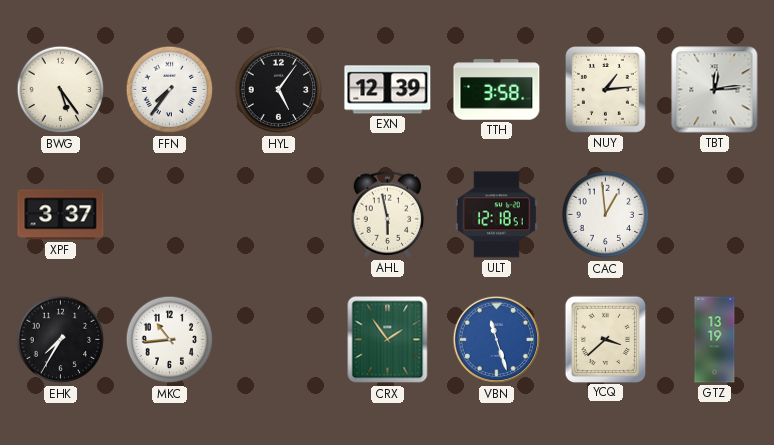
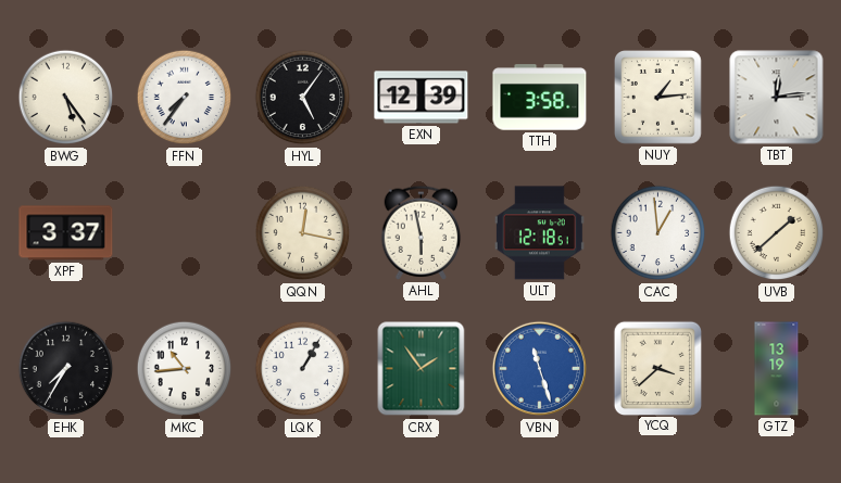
QQN: none -> 12:17 (303, 233)
UVB: none -> 1:38 (777, 233)
LQK: none -> 1:05 (303, 369)
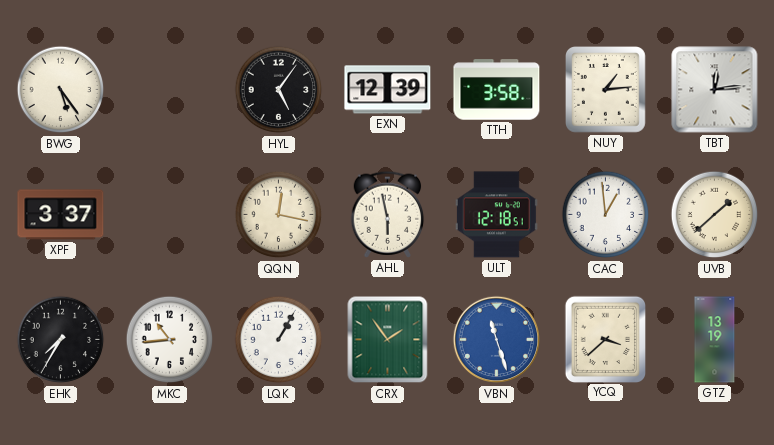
FFN: 7:36 -> none (185, 98)
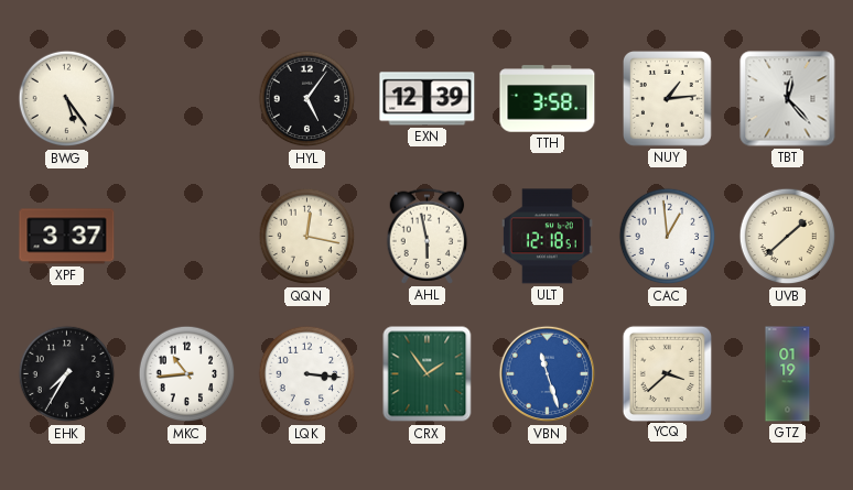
TBT: 12:14 -> 12:23 (788, 99)
LQK: 1:05 -> 3:16 (307, 374)
GTZ: 13:19 -> 01:19 (788, 374)
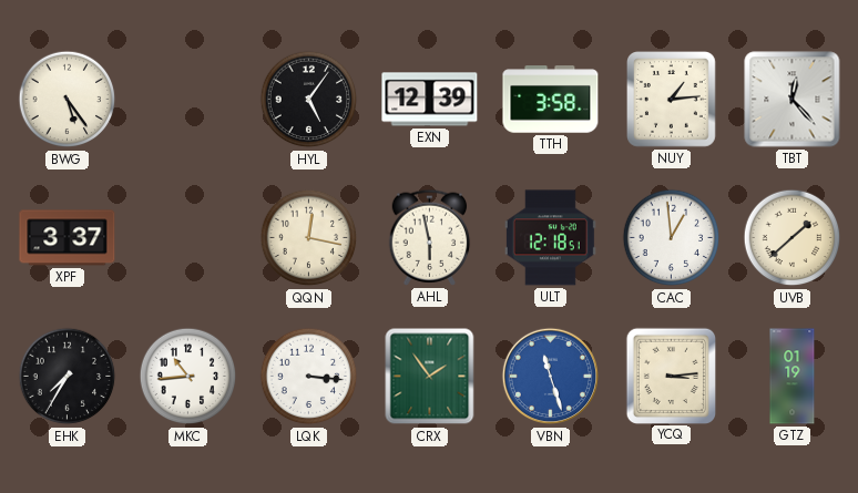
YCQ: 3:38 -> 3:14 (671, 376)
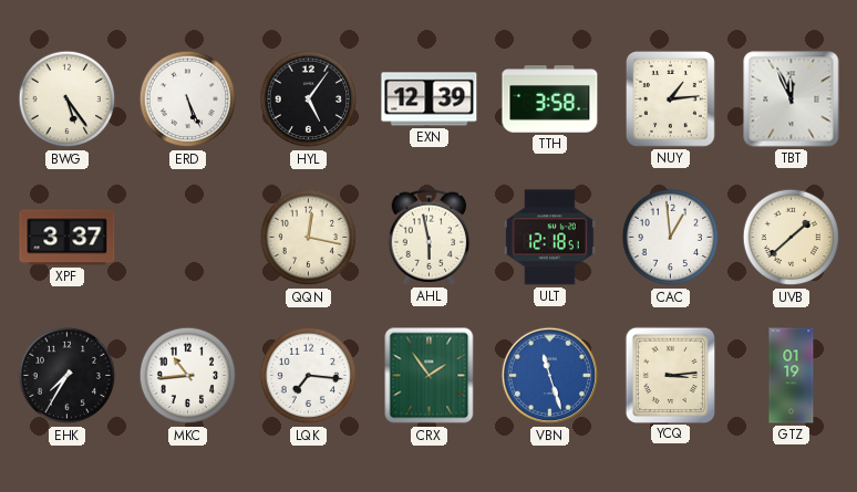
ERD: none -> 5:26 (188, 100)
TBT: 12:23 -> 11:56 (792, 100)
LQK: 3:16 -> 7:16 (309, 376)
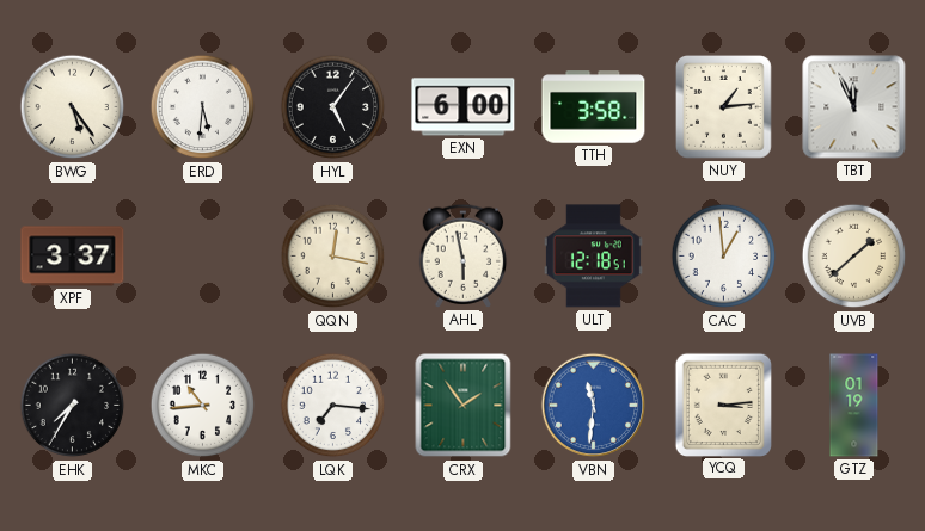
ERD: 5:26 -> 5:31 (203, 107)
EXN: 12:39 -> 6:00 (464, 107)
VBN: 11:27 -> 11:31 (594, 406)
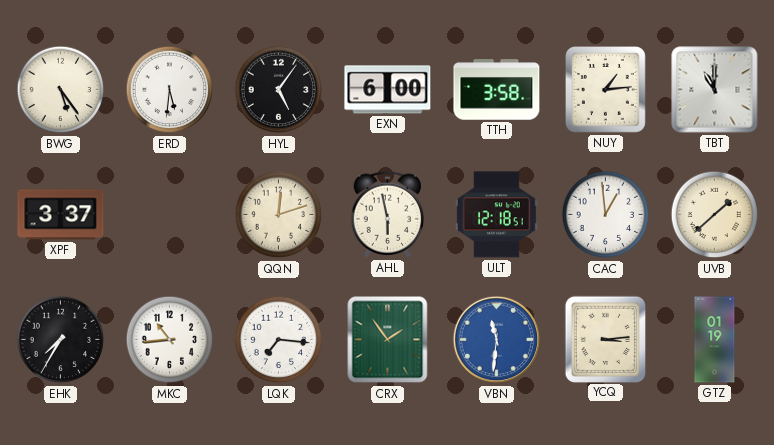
TBT: 11:56 -> 11:00 (715, 90)
QQN: 12:17 -> 12:12 (279, 215)
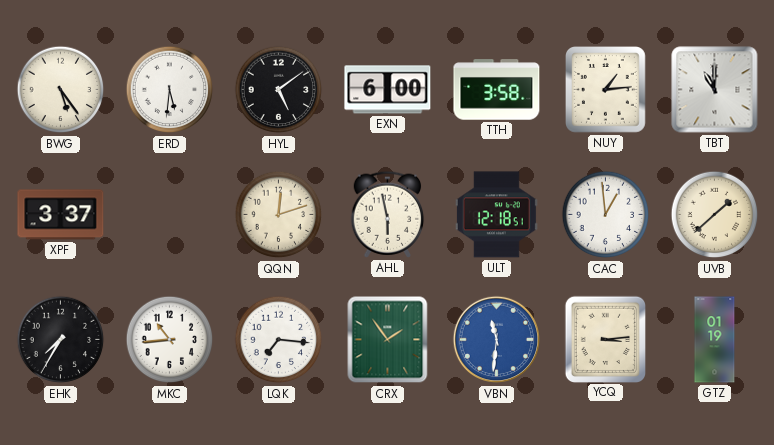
HYL: 5:06 -> 5:09 (279, 90)
